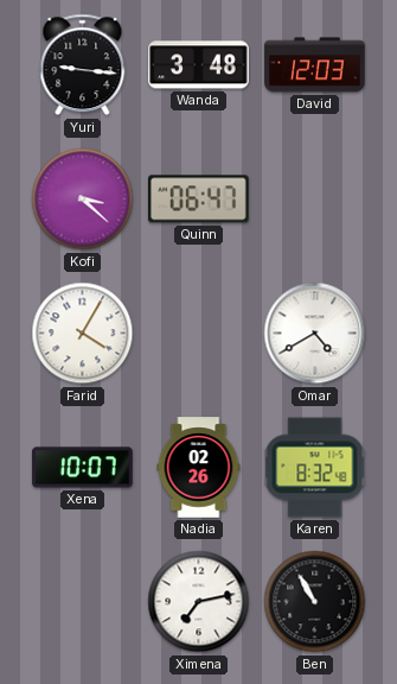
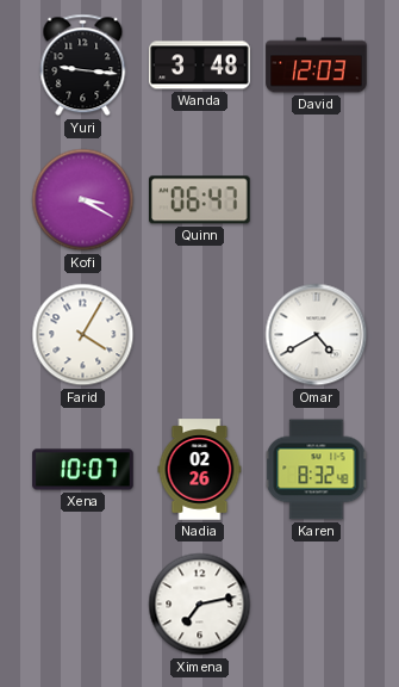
Kofi: 3:22 -> 3:20 (83, 200)
Ben: 10:55 -> none (315, 602)
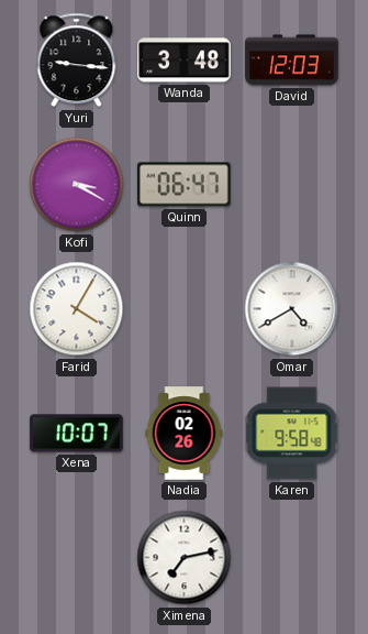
Karen: 8:32 -> 9:58 (292, 434)
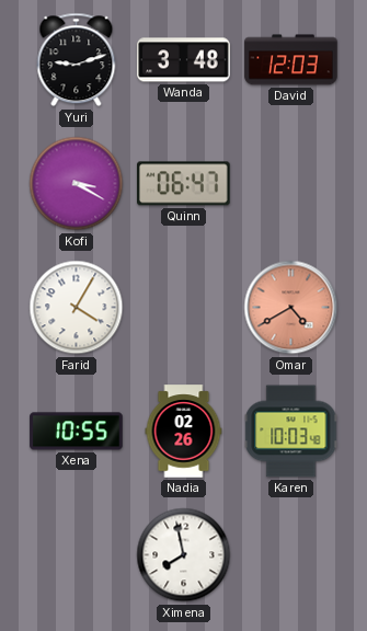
Yuri: 9:16 -> 9:12 (77, 60)
Omar dial: white -> salmon (291, 308)
Xena: 10:07 -> 10:55 (77, 432)
Karen: 9:58 -> 10:03 (291, 432)
Ximena: 7:13 -> 7:58 (184, 555)
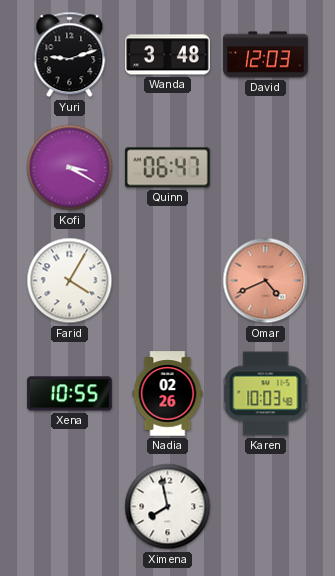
Omar: 4:40 -> 4:41 (266, 281)
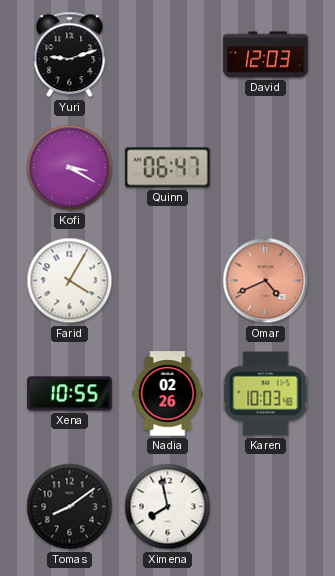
Wanda: 3:48 -> none (168, 55)
Tomas: none -> 8:09 (70, 507)
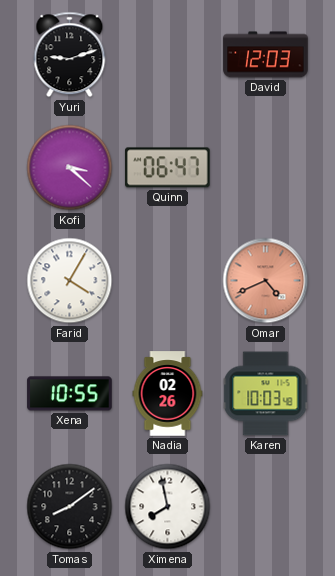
Kofi: 3:20 -> 3:22 (70, 168)
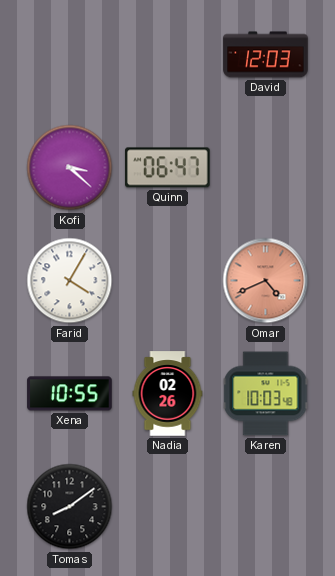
Yuri: 9:12 -> none (70, 55)
Ximena: 7:58 -> none (168, 507)
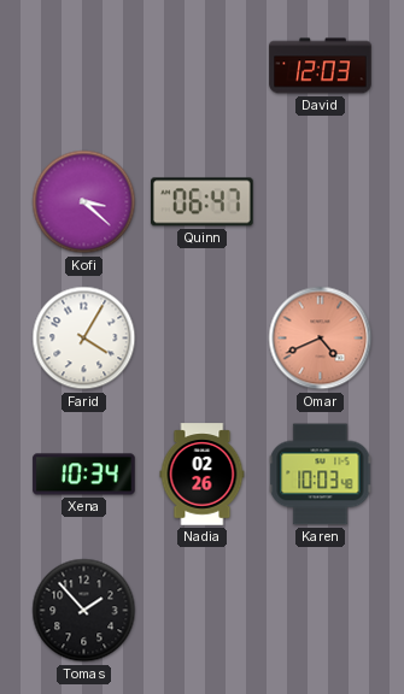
Xena: 10:55 -> 10:34 (84, 475)
Tomas: 8:09 -> 1:53 (84, 611)
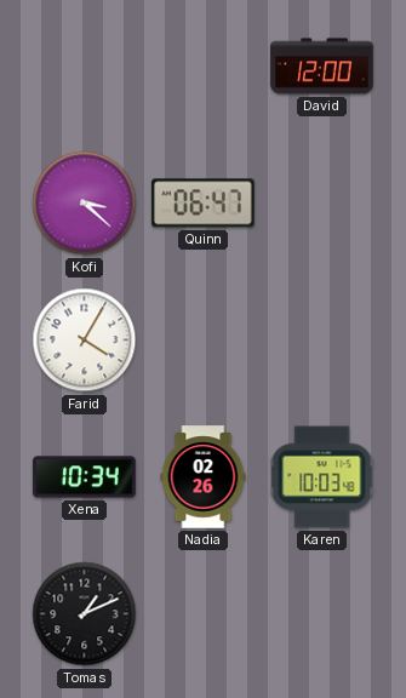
David: 12:03 -> 12:00 (322, 67)
Omar: 4:41 -> none (321, 339)
Tomas: 1:53 -> 1:11 (85, 614)
